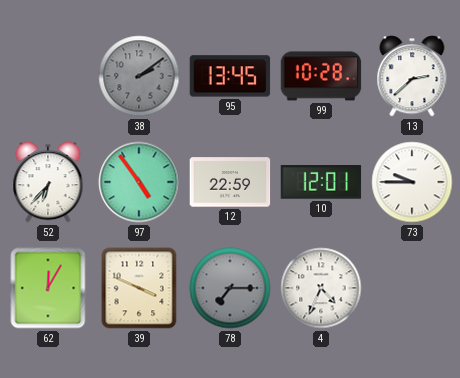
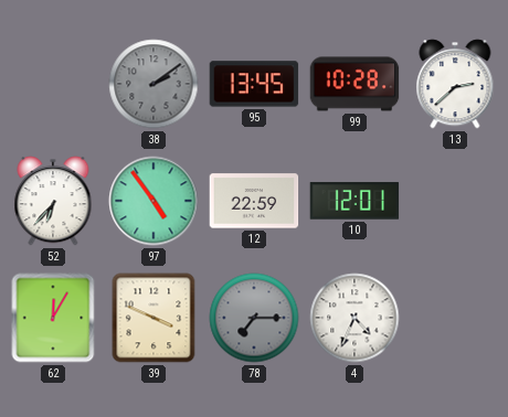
73: 9:45 -> none (412, 182)
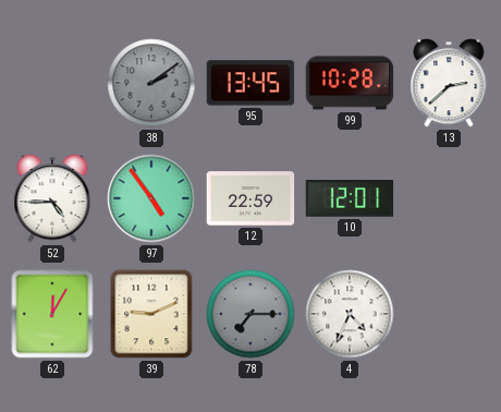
52: 6:37 -> 4:45 (52, 198)
39: 3:49 -> 9:11 (151, 314)
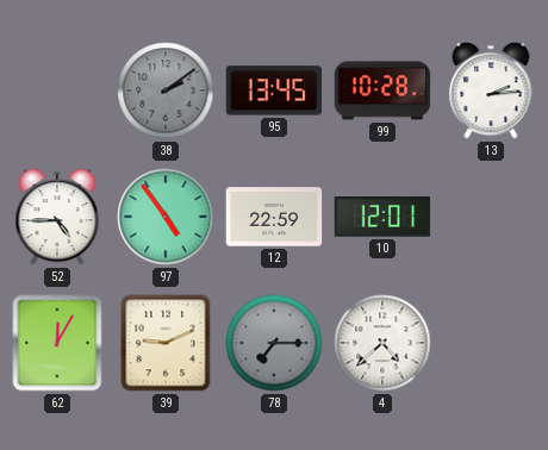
13: 2:38 -> 2:14 (491, 90)
4: 4:34 -> 4:38 (382, 343)
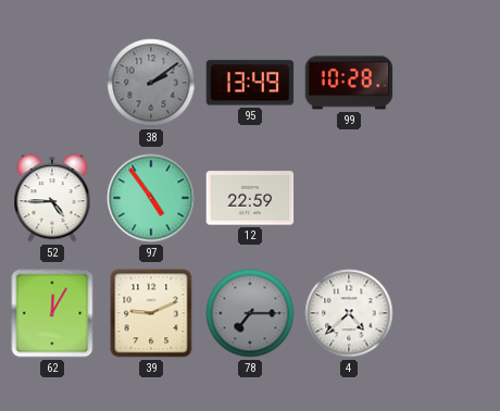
95: 13:45 -> 13:49 (250, 83)
13: 2:14 -> none (491, 90)
10: 12:01 -> none (382, 217)
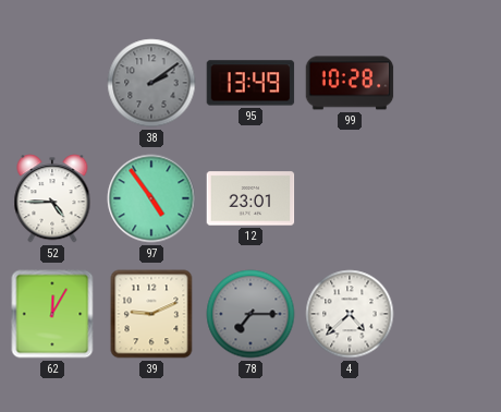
12: 22:59 -> 23:01 (250, 198)
